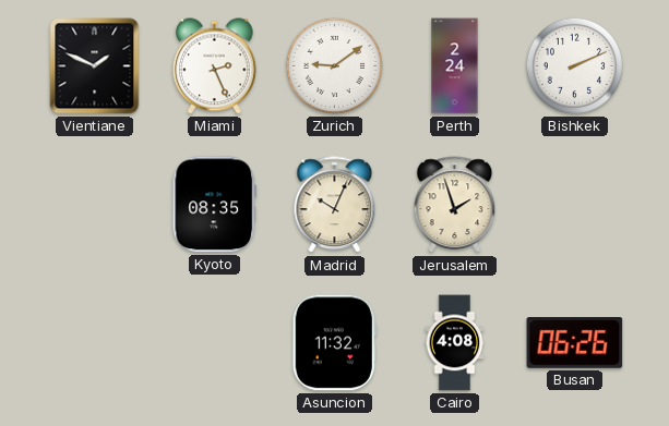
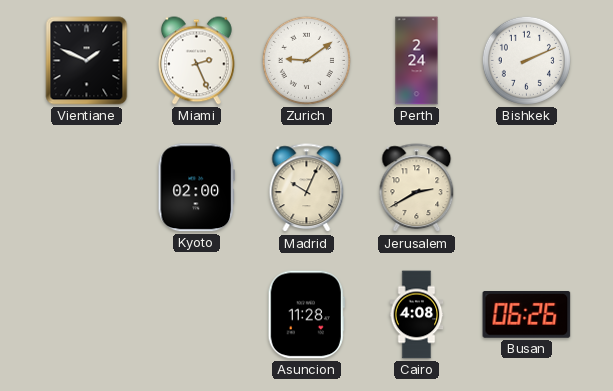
Kyoto: 08:35 -> 02:00 (196, 188)
Jerusalem: 1:57 -> 2:40 (417, 188)
Asuncion: 11:32 -> 11:28 (306, 315)
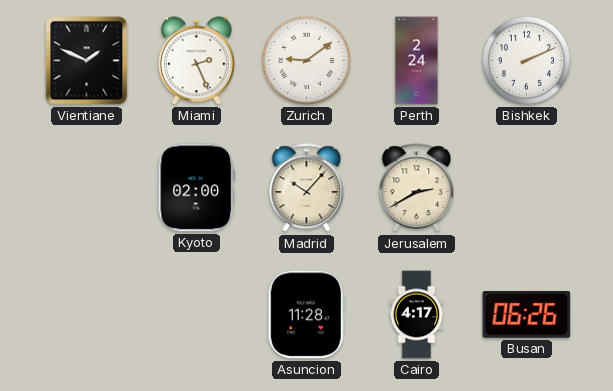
Madrid: 10:04 -> 10:07 (307, 188)
Cairo: 4:08 -> 4:17 (417, 315)
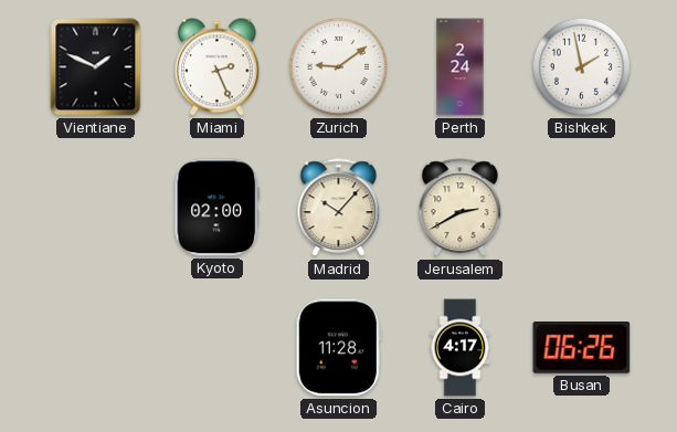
Bishkek: 2:11 -> 1:58 (581, 66)
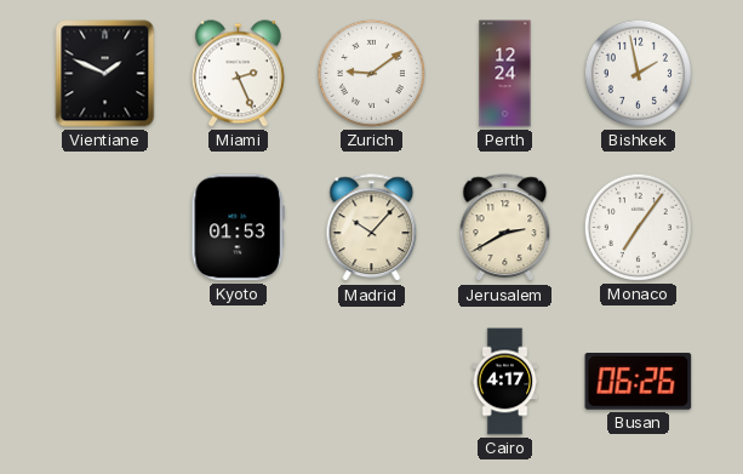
Perth: 2:24 -> 12:24 (505, 74)
Kyoto: 02:00 -> 01:53 (238, 228)
Monaco: none -> 7:06 (638, 227)
Asuncion: 11:28 -> none (338, 348)
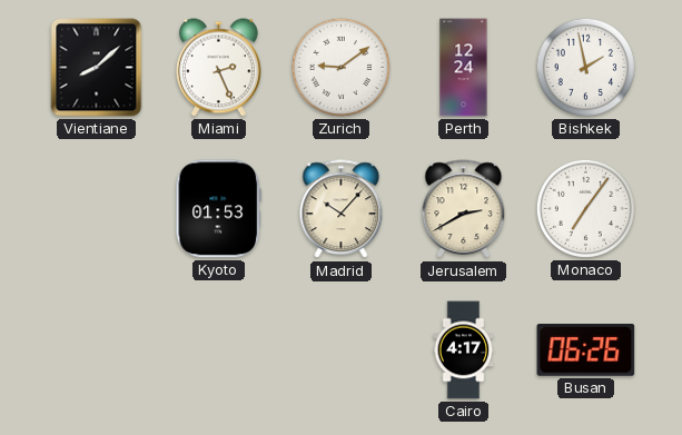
Vientiane: 1:49 -> 8:08 (97, 68)
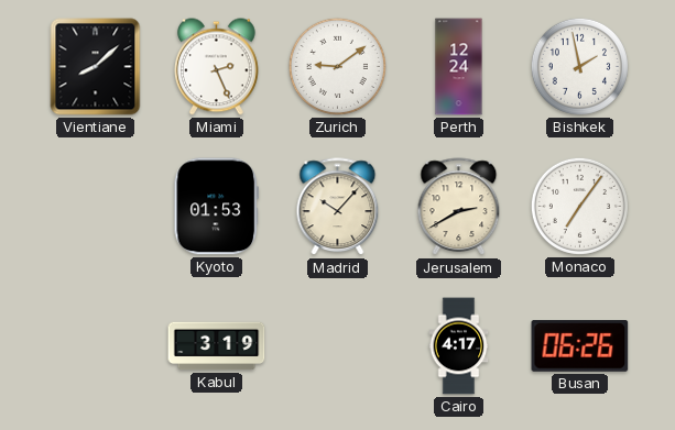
Kabul: none -> 3:19 (217, 346)
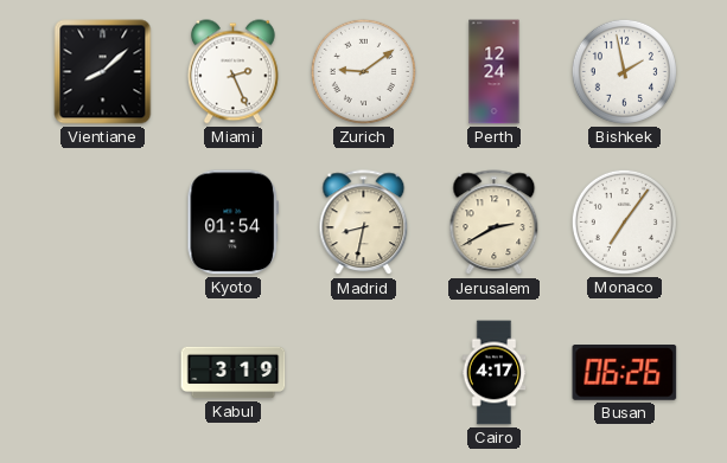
Kyoto: 01:53 -> 01:54 (232, 223)
Madrid: 10:07 -> 8:32 (364, 223)
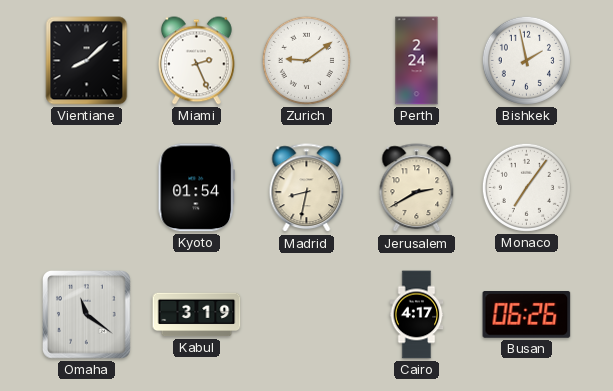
Perth: 12:24 -> 2:24 (417, 61)
Omaha: none -> 11:21 (87, 315)
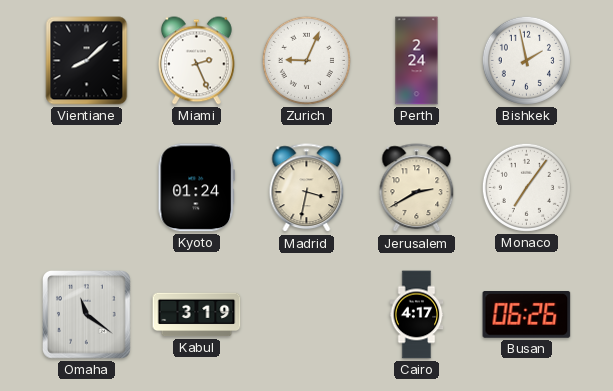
Zurich: 9:09 -> 9:04 (306, 60)
Kyoto: 01:54 -> 01:24 (196, 188)
Madrid: 8:32 -> 3:32 (307, 188)
